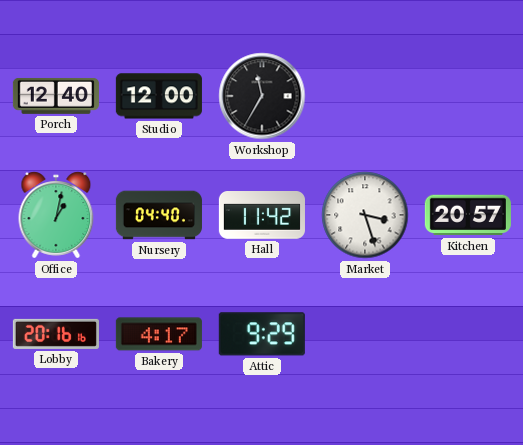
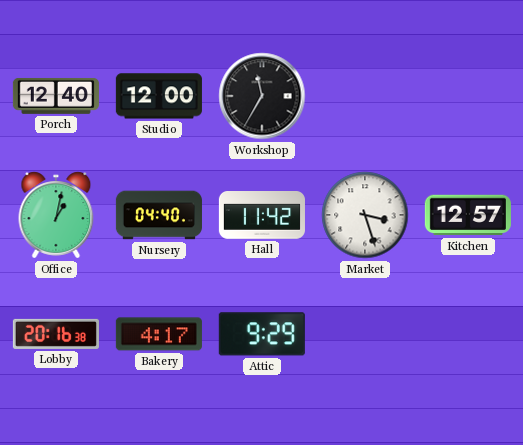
Kitchen: 20:57 -> 12:57 (468, 215)
Lobby: 20:16:16 -> 20:16:38 (56, 334)
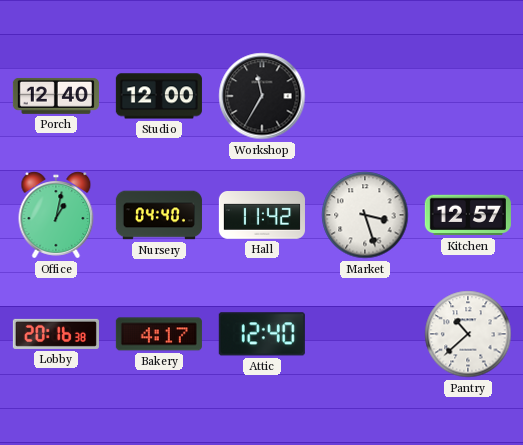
Attic: 9:29 -> 12:40 (262, 334)
Pantry: none -> 10:38 (468, 334)
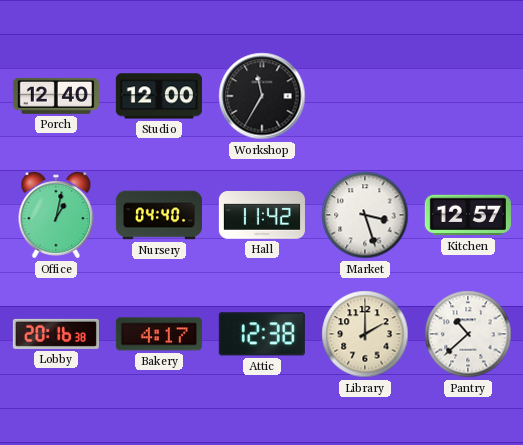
Attic: 12:40 -> 12:38 (262, 334)
Library: none -> 2:00 (365, 334)
